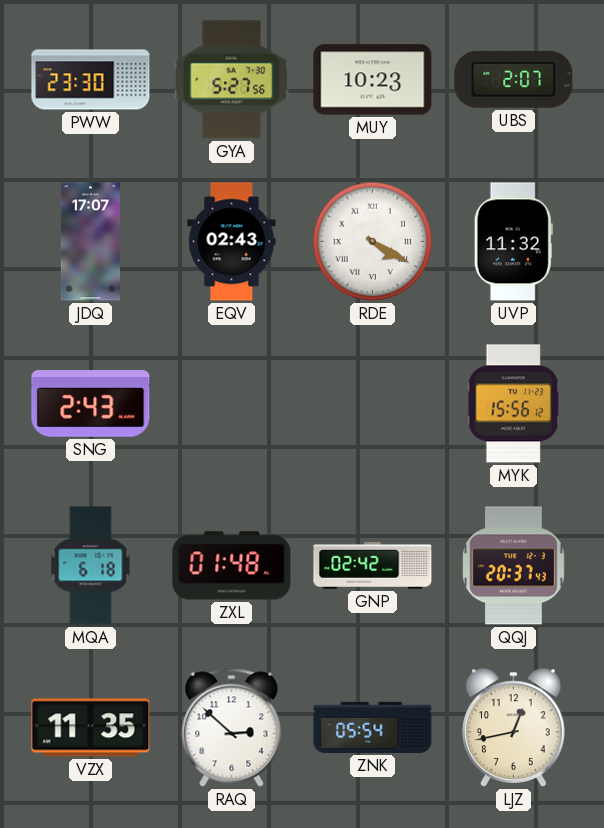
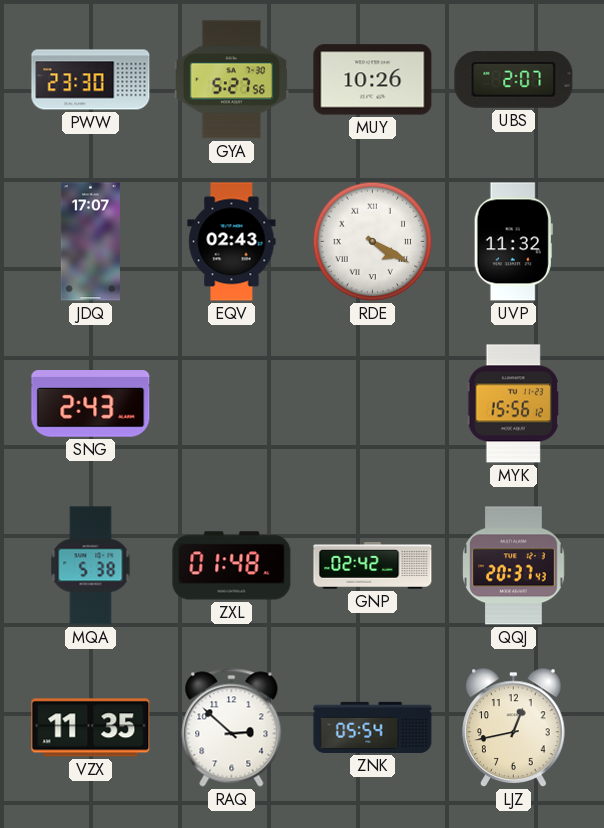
MUY: 10:23 -> 10:26 (373, 80)
MQA: 6:18 -> 5:38 (91, 566)
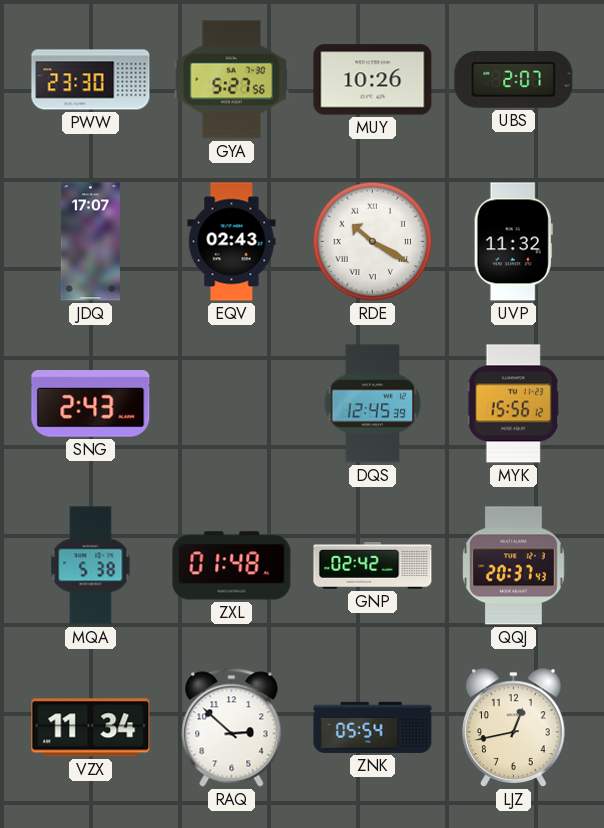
RDE: 4:20 -> 10:20 (373, 242)
DQS: none -> 12:45 (373, 404)
VZX: 11:35 -> 11:34 (91, 728)
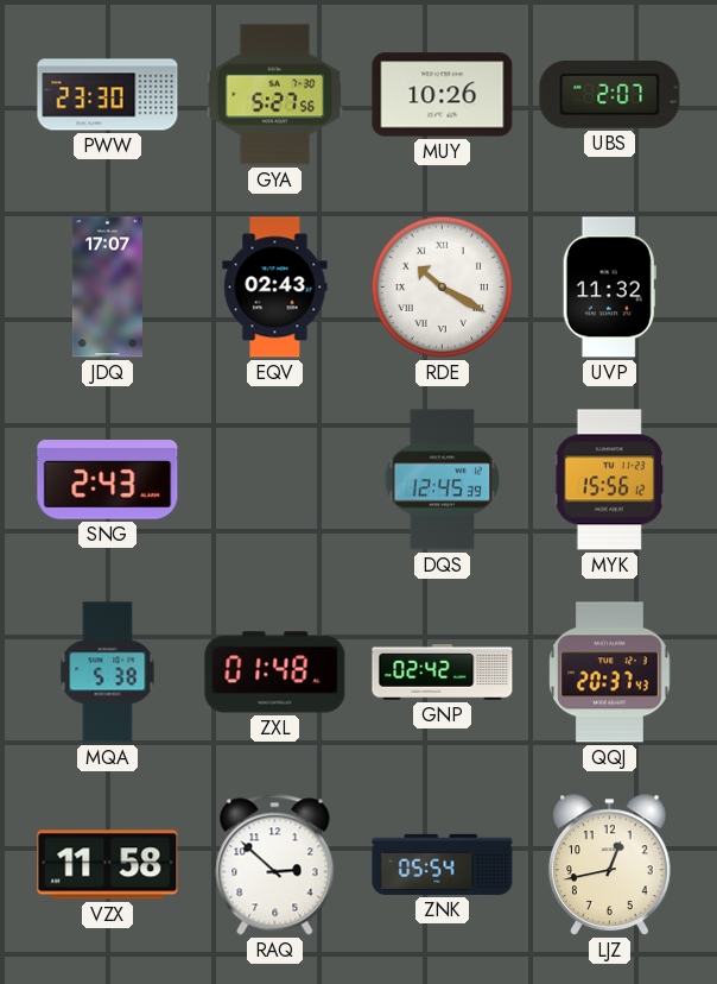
VZX: 11:34 -> 11:58 (108, 865)
